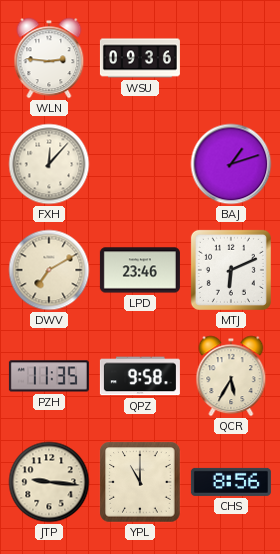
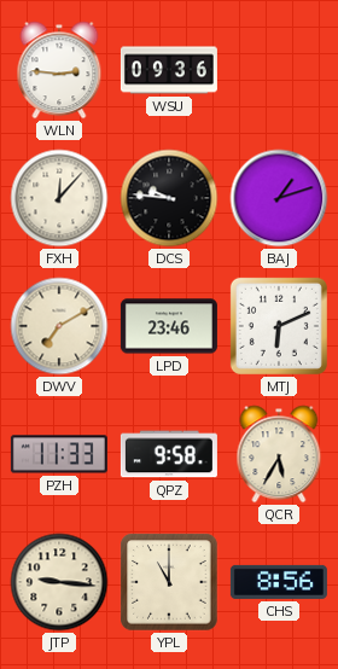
DCS: none -> 9:46 (169, 198)
PZH: 11:35 -> 11:33 (59, 454)
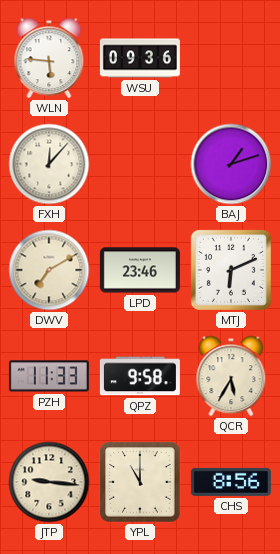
WLN: 2:46 -> 5:46 (49, 58)
DCS: 9:46 -> none (169, 198)
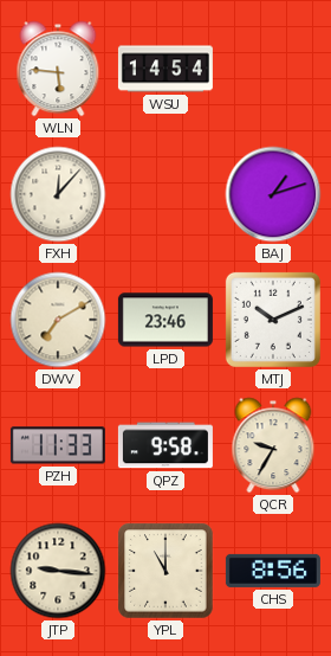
WSU: 09:36 -> 14:54 (165, 69)
MTJ: 6:11 -> 10:11 (273, 320)
QCR: 5:35 -> 9:35 (273, 445)
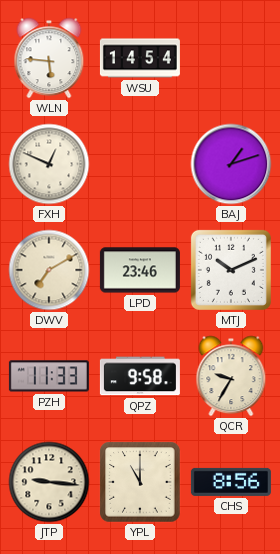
FXH: 12:07 -> 12:49 (49, 164)
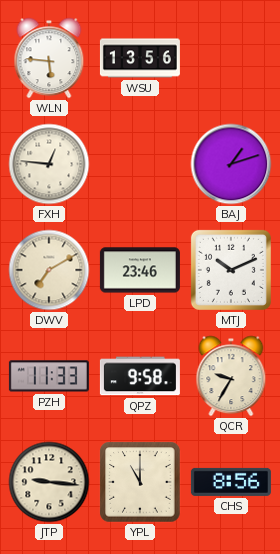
WSU: 14:54 -> 13:56 (140, 58)
FXH: 12:49 -> 12:46 (49, 164)
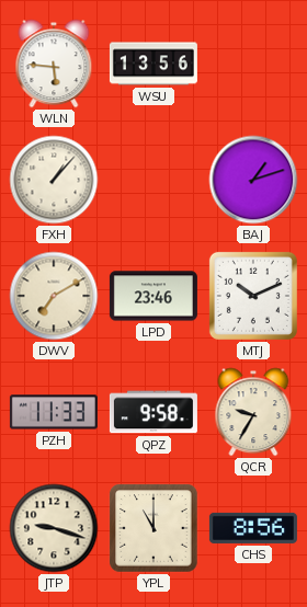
FXH: 12:46 -> 1:07 (54, 180)
JTP: 9:16 -> 9:18 (54, 528)
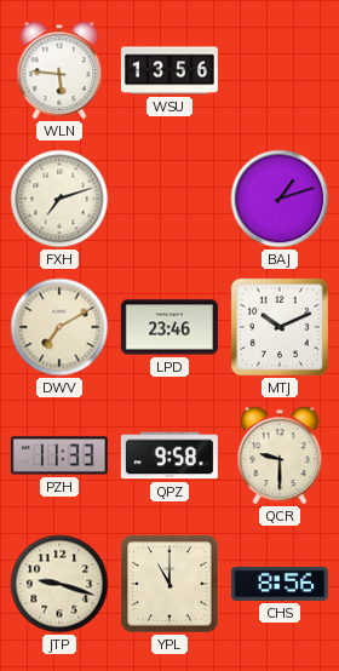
FXH: 1:07 -> 7:12 (59, 199)
QCR: 9:35 -> 9:30 (280, 455)
